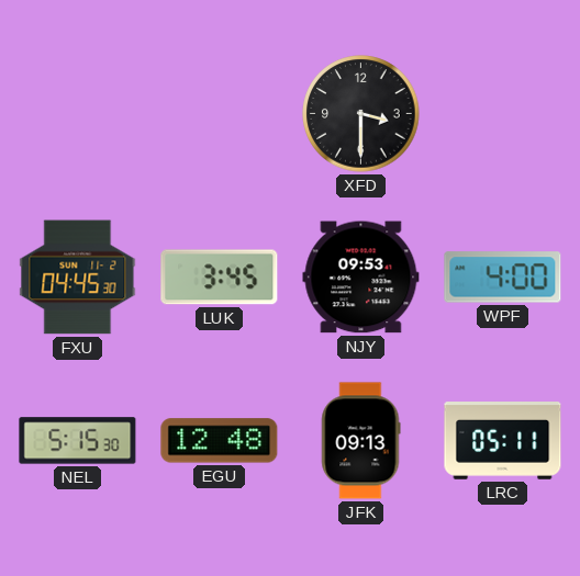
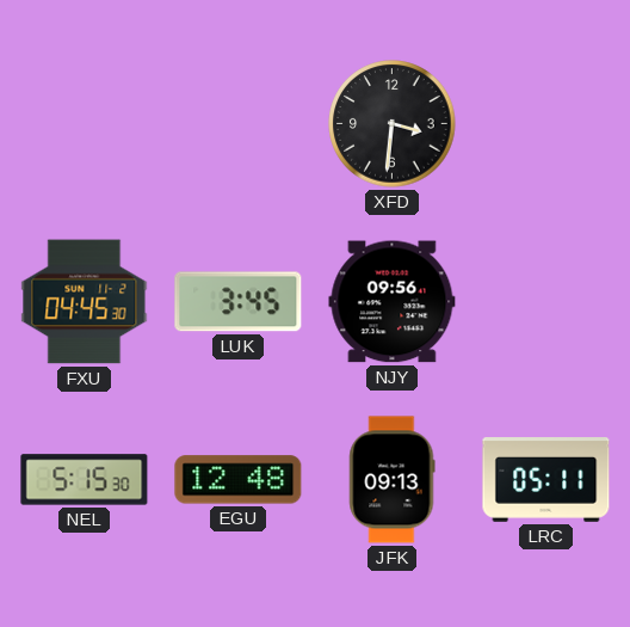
XFD: 3:30 -> 3:31 (393, 124)
NJY: 09:53 -> 09:56 (393, 302)
WPF: 4:00 -> none (503, 278)
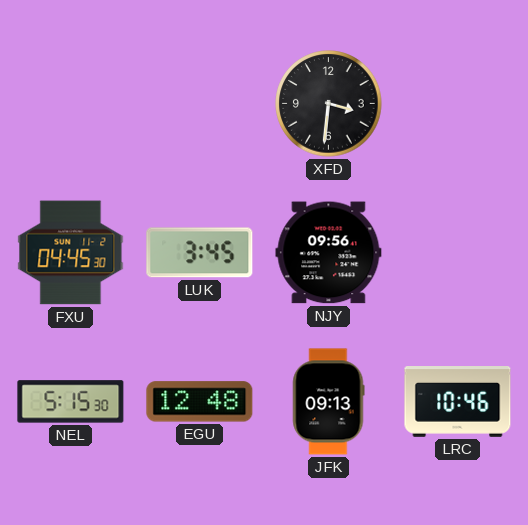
LRC: 05:11 -> 10:46 (458, 402)
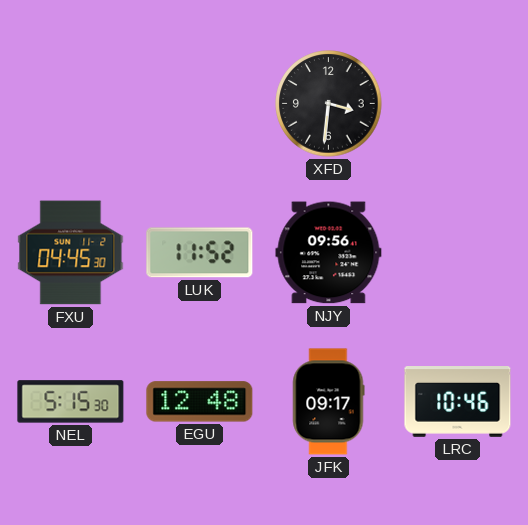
LUK: 3:45 -> 11:52 (200, 253)
JFK: 09:13 -> 09:17 (328, 402)
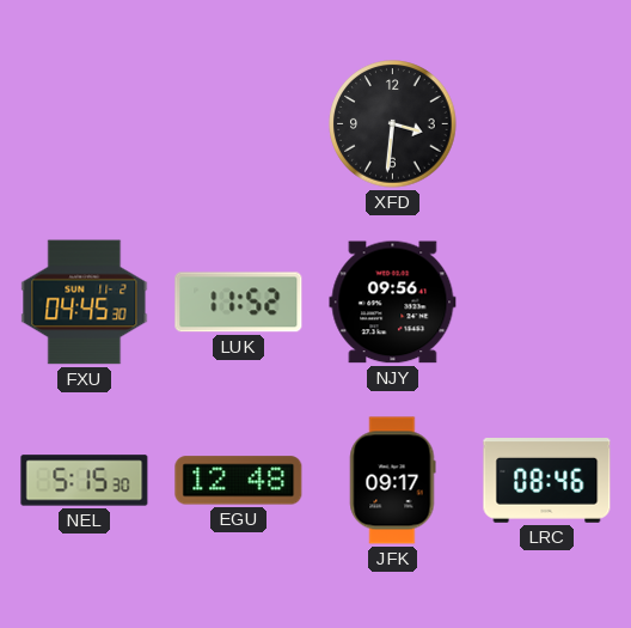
LRC: 10:46 -> 08:46 (547, 481)
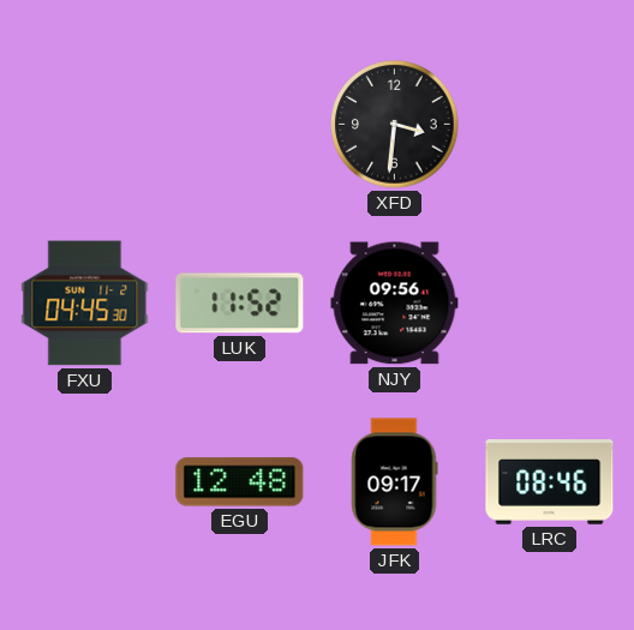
NEL: 5:15 -> none (85, 481)
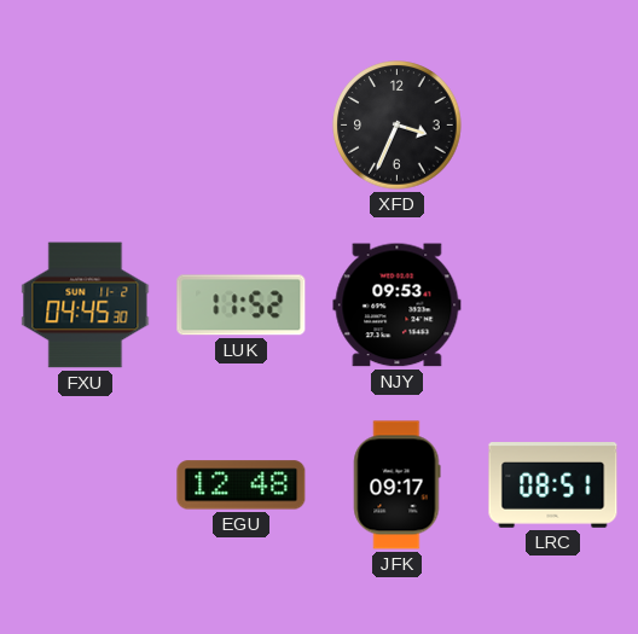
XFD: 3:31 -> 3:34 (398, 126)
NJY: 09:56 -> 09:53 (398, 306)
LRC: 08:46 -> 08:51 (553, 485)
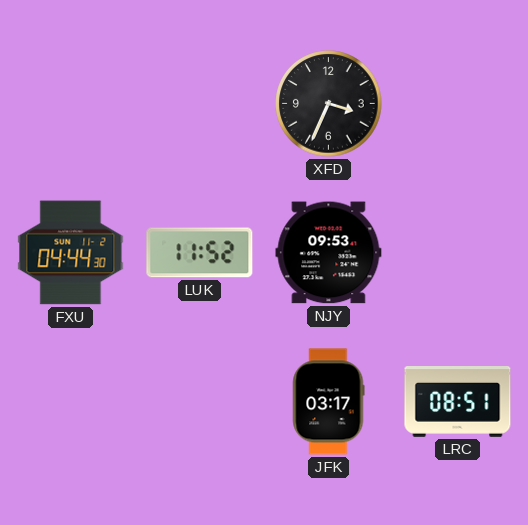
FXU: 04:45 -> 04:44 (71, 253)
EGU: 12:48 -> none (242, 485)
JFK: 09:17 -> 03:17 (328, 402)
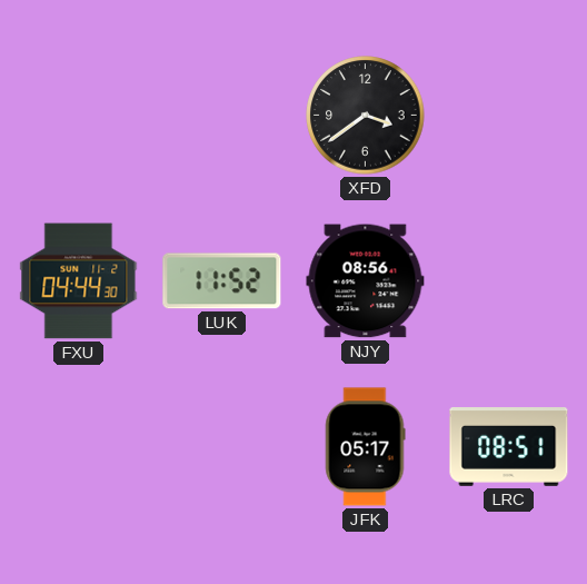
XFD: 3:34 -> 3:39 (366, 116)
NJY: 09:53 -> 08:56 (366, 281)
JFK: 03:17 -> 05:17 (365, 447)
